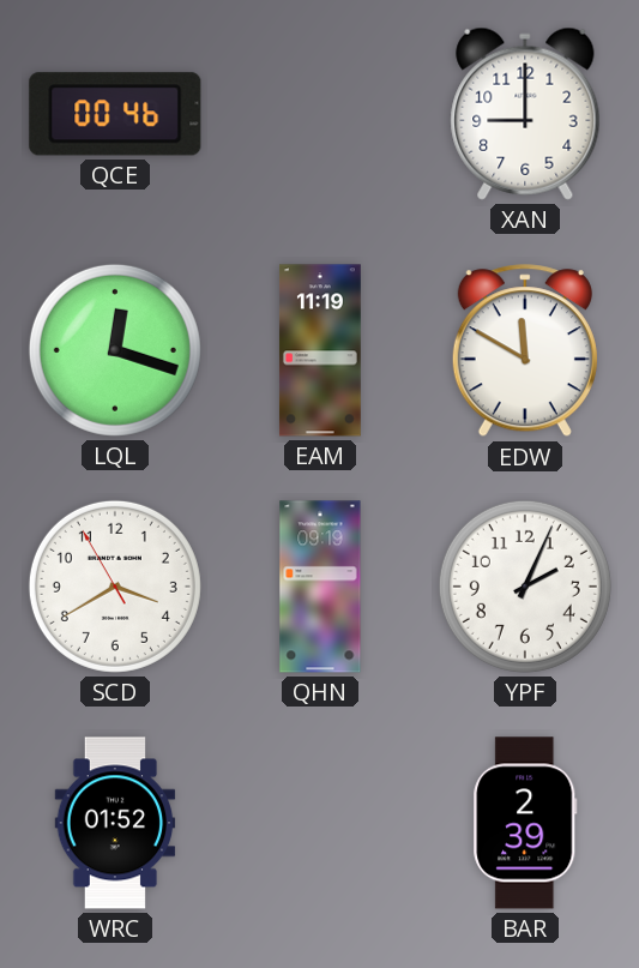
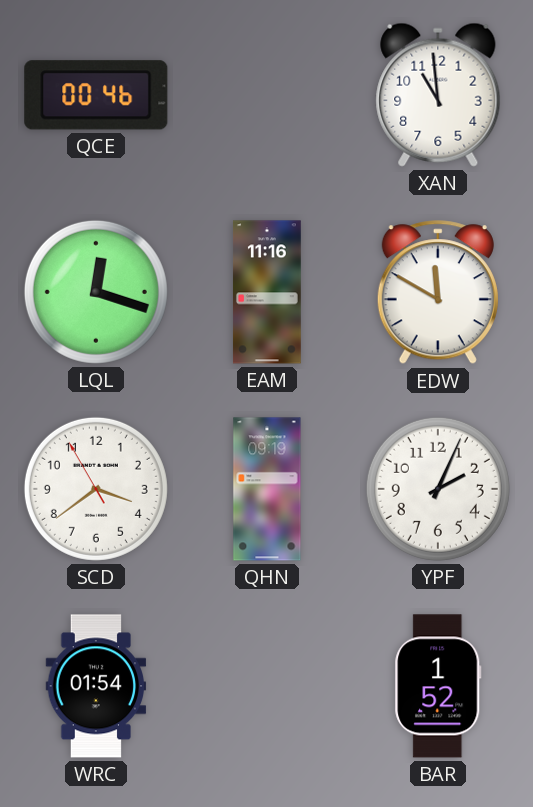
XAN: 9:00 -> 10:59 (438, 95)
EAM: 11:19 -> 11:16 (267, 292)
SCD: 3:39 -> 3:38 (96, 489)
WRC: 01:52 -> 01:54 (96, 686)
BAR: 2:39 -> 1:52 (438, 686)
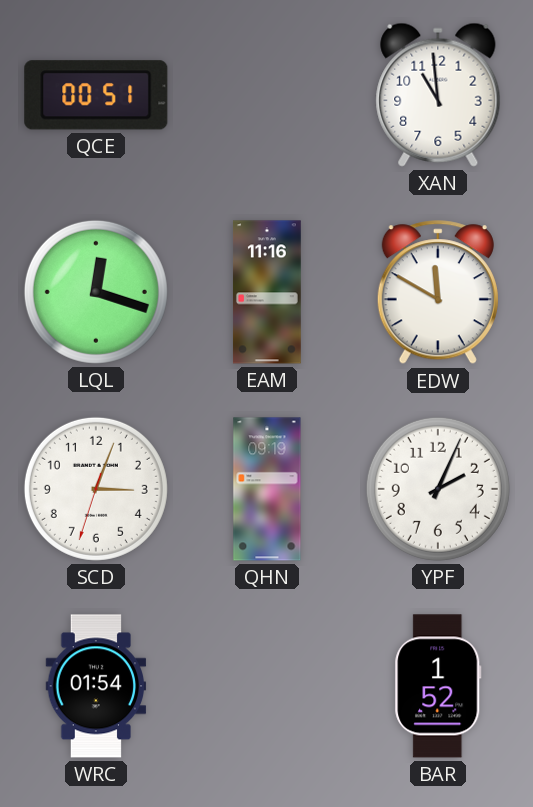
QCE: 00:46 -> 00:51 (96, 95)
SCD: 3:38 -> 3:03 (96, 489)
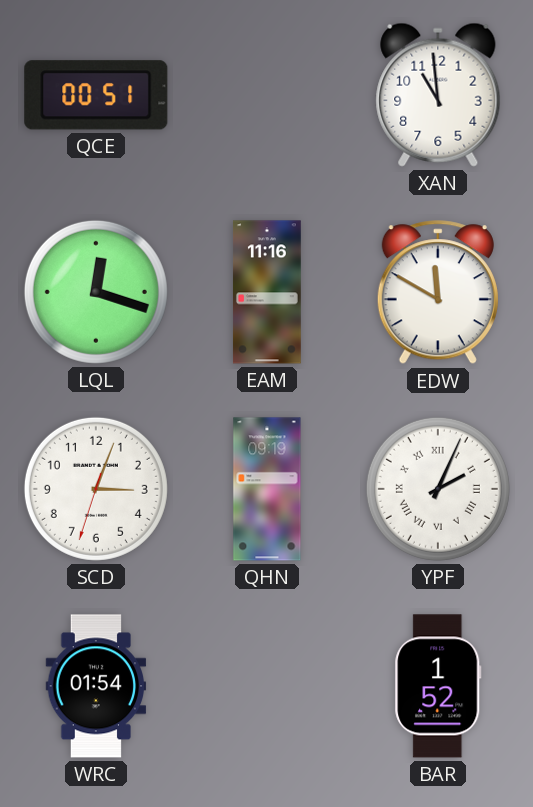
YPF numerals: Arabic -> Roman (438, 489)
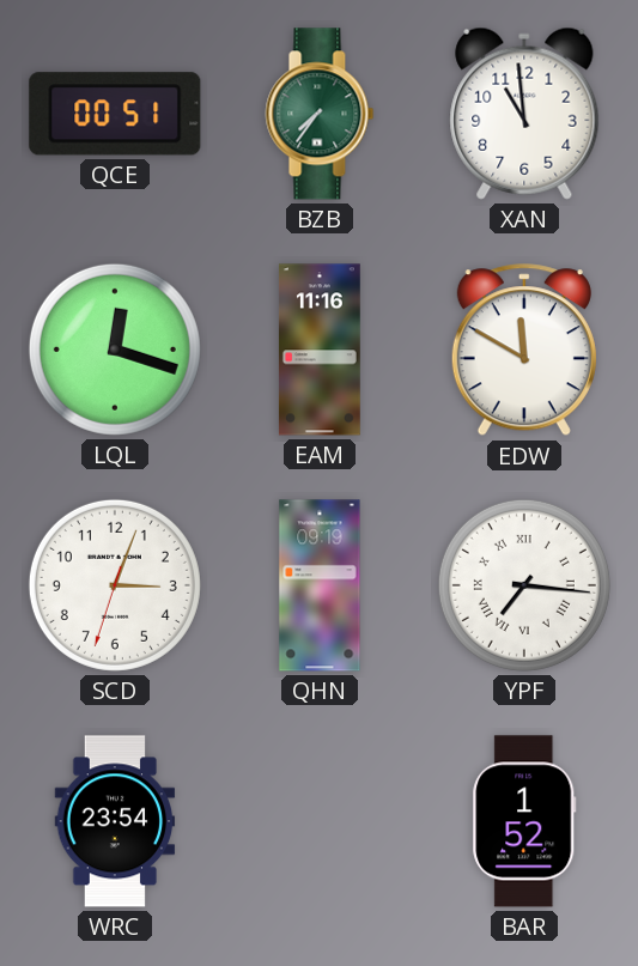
BZB: none -> 7:36 (320, 114)
YPF: 2:04 -> 7:16 (524, 585)
WRC: 01:54 -> 23:54 (115, 821)
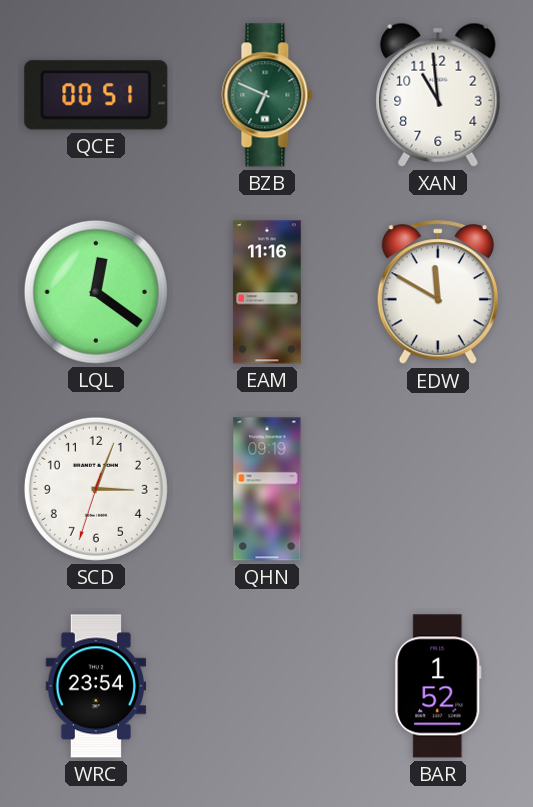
BZB: 7:36 -> 6:49 (267, 95)
LQL: 12:18 -> 12:21 (96, 292)
YPF: 7:16 -> none (524, 585)
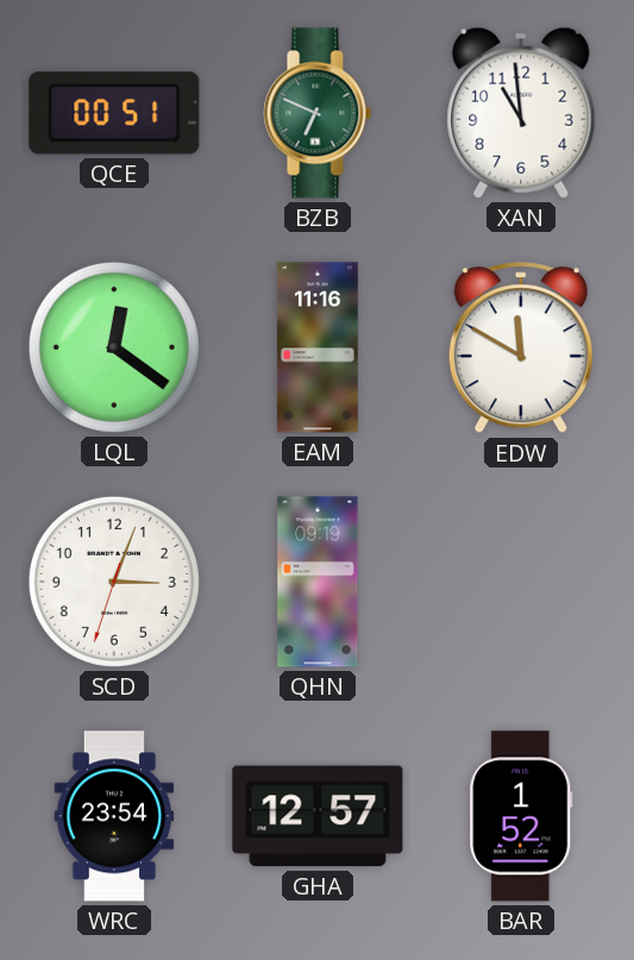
GHA: none -> 12:57 (318, 816)
